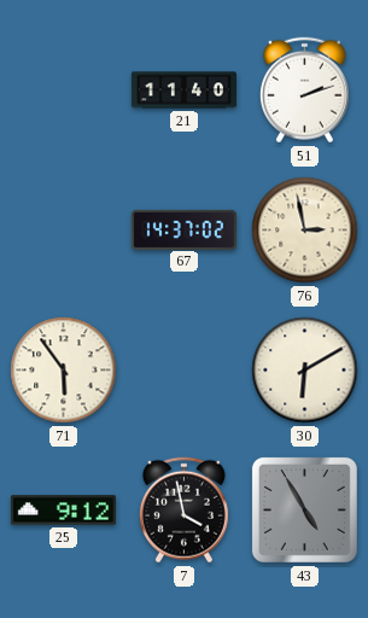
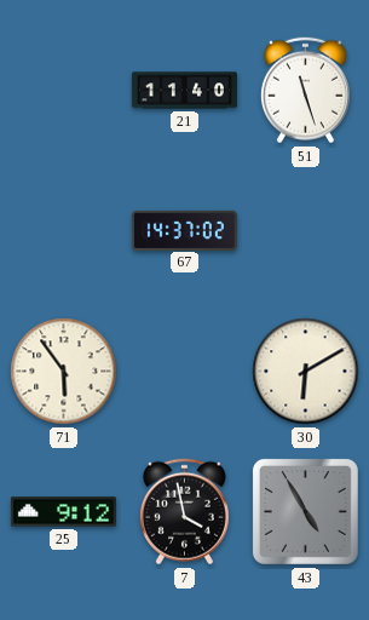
51: 2:12 -> 11:27 (305, 91)
76: 2:58 -> none (305, 231)
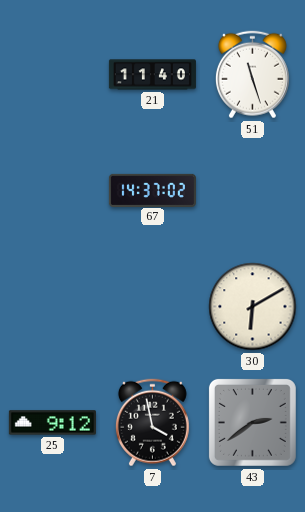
71: 5:54 -> none (64, 372)
43: 4:55 -> 2:39 (252, 422)
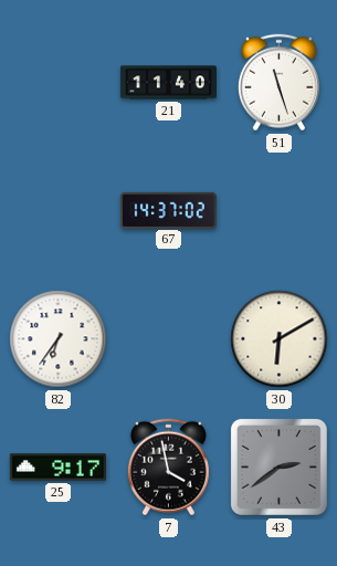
82: none -> 6:36 (59, 339)
25: 9:12 -> 9:17 (57, 468)
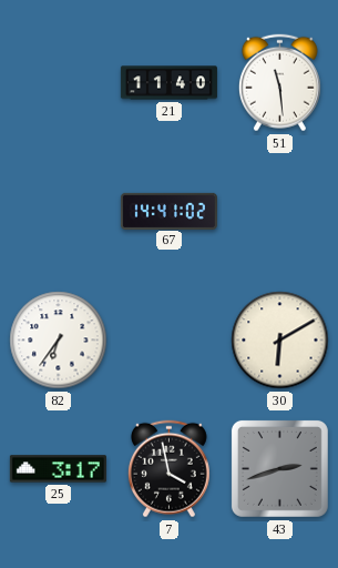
51: 11:27 -> 11:29 (279, 83)
67: 14:37 -> 14:41 (168, 211)
25: 9:17 -> 3:17 (58, 469)
43: 2:39 -> 2:42 (279, 468)
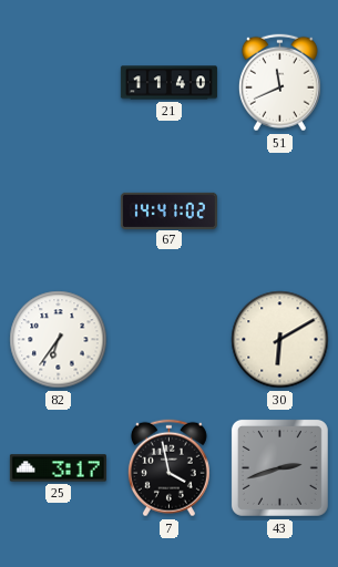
51: 11:29 -> 11:41 (279, 83)
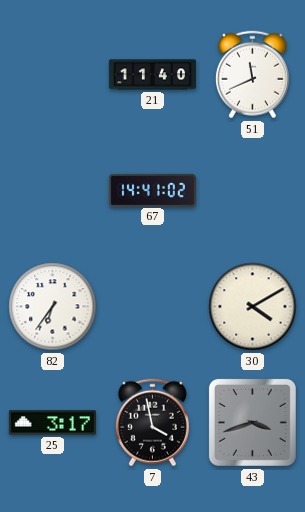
30: 6:10 -> 4:10 (253, 307)
43: 2:42 -> 3:42 (252, 422)
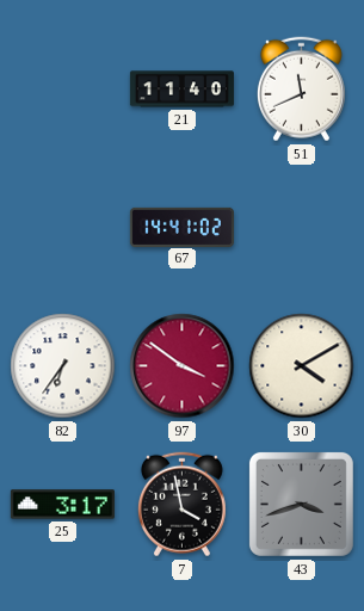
97: none -> 3:51 (183, 366)
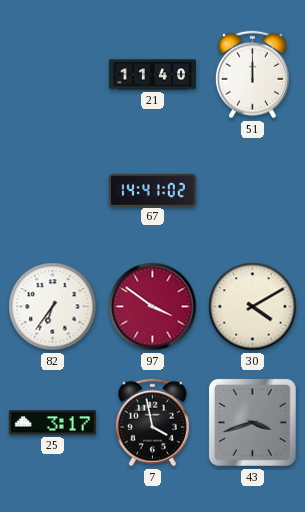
51: 11:41 -> 12:00 (252, 75)
